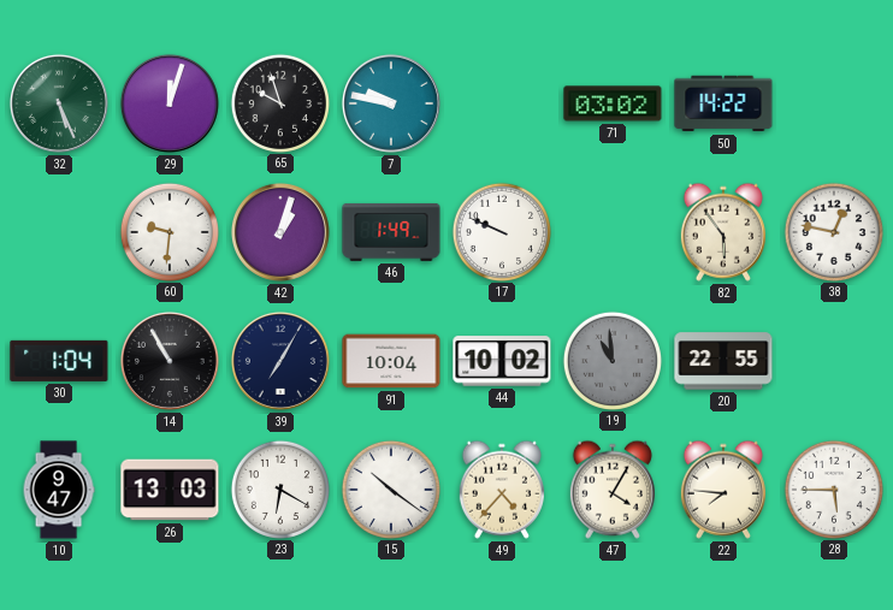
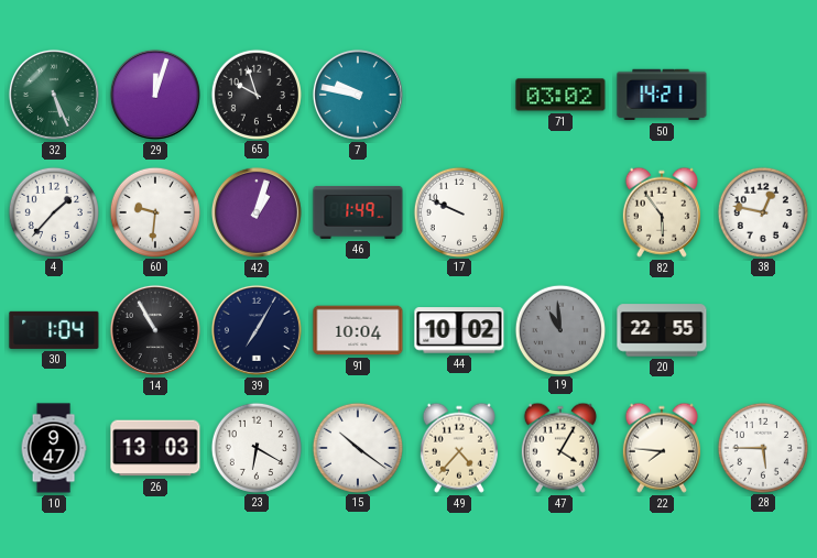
50: 14:22 -> 14:21 (662, 95)
4: none -> 1:37 (53, 211)
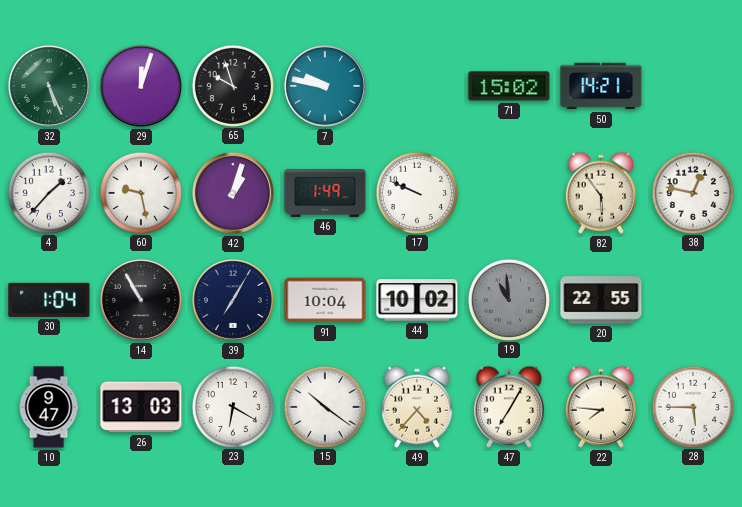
71: 03:02 -> 15:02 (509, 86)
60: 9:31 -> 9:28 (140, 192)
47: 4:05 -> 7:05 (509, 407)
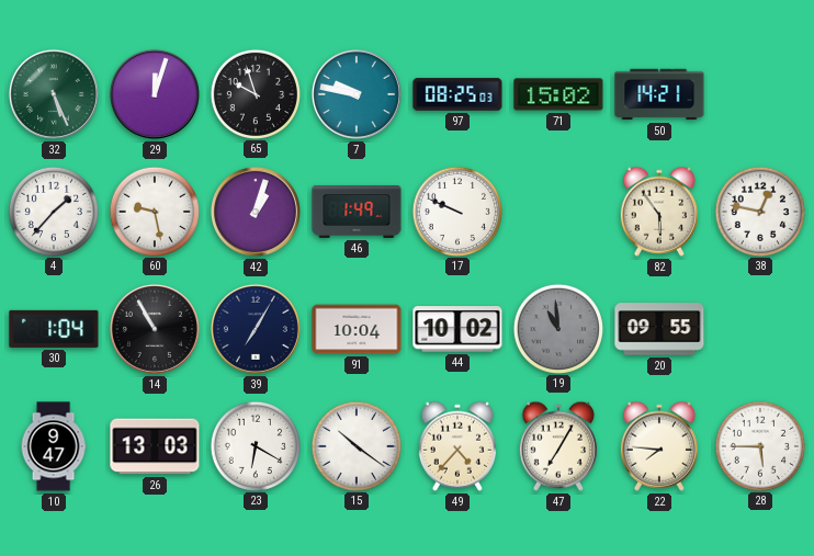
97: none -> 08:25 (457, 94)
20: 22:55 -> 09:55 (659, 329)
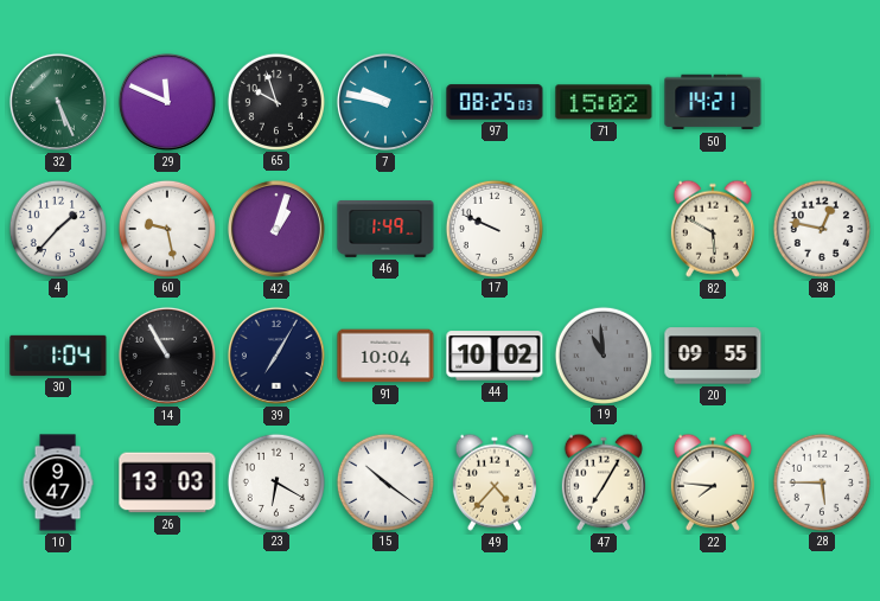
29: 12:03 -> 11:49 (167, 102)
82: 5:54 -> 5:50 (713, 229)
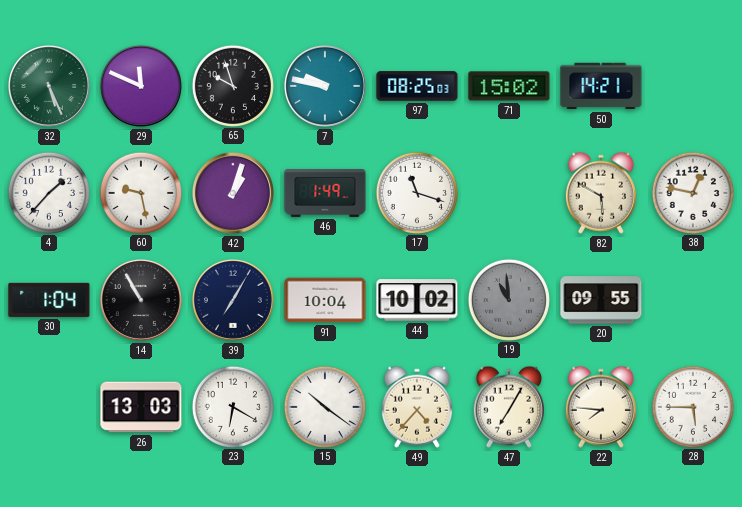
17: 9:49 -> 11:18 (416, 192)
10: 9:47 -> none (58, 482)
